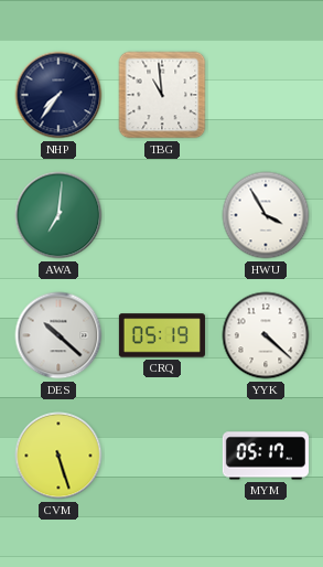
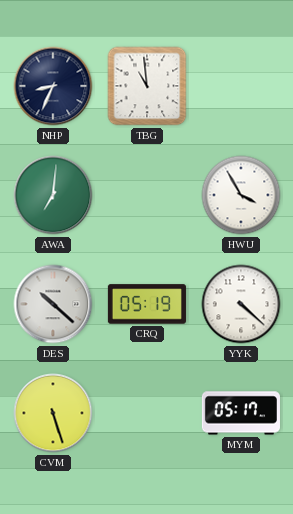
NHP: 7:36 -> 8:34 (53, 86)
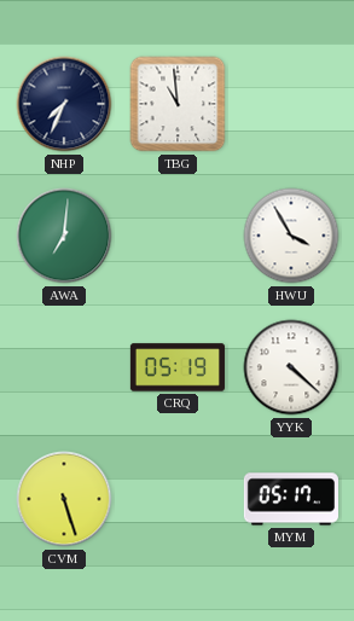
NHP: 8:34 -> 7:34 (64, 104)
DES: 10:22 -> none (53, 304)
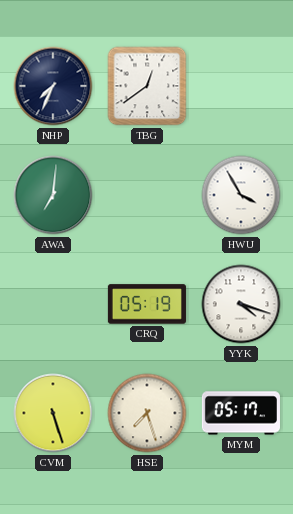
TBG: 10:59 -> 12:39 (147, 86)
YYK: 4:22 -> 4:18 (241, 304)
HSE: none -> 7:27 (147, 413)
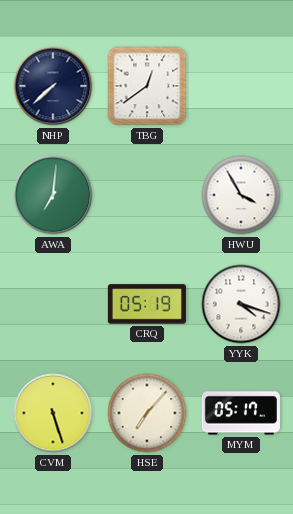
NHP: 7:34 -> 7:38 (53, 86)
HSE: 7:27 -> 7:07 (147, 413)
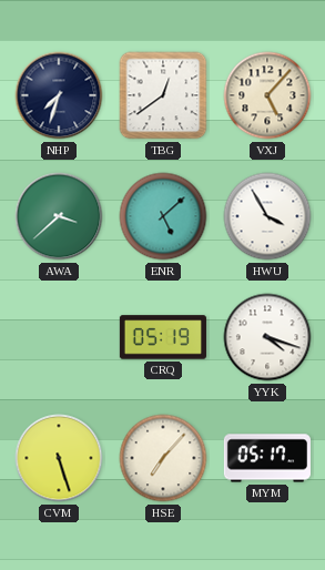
NHP: 7:38 -> 7:33 (59, 95)
VXJ: none -> 5:07 (267, 95)
AWA: 7:01 -> 3:38 (59, 216)
ENR: none -> 5:08 (163, 216)
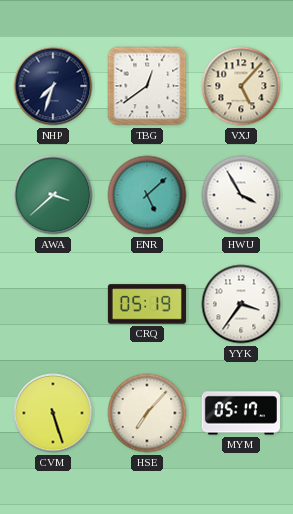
YYK: 4:18 -> 3:36 (241, 304)
